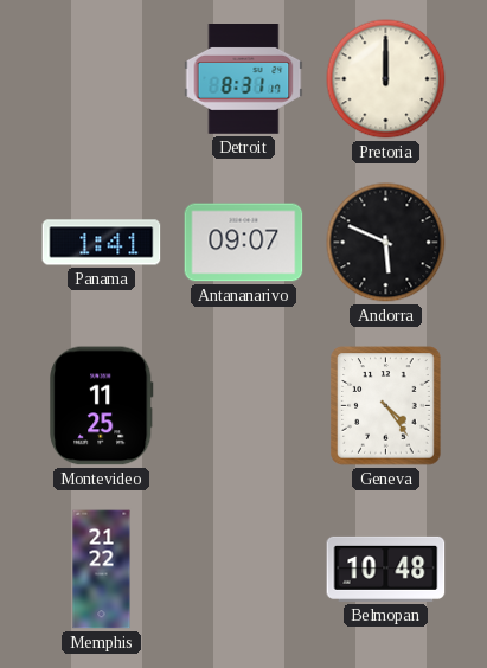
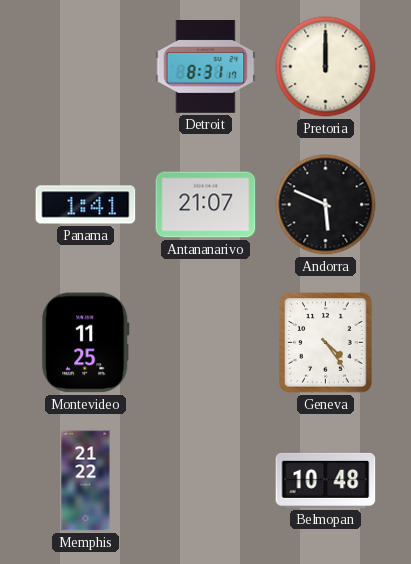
Antananarivo: 09:07 -> 21:07 (206, 205)
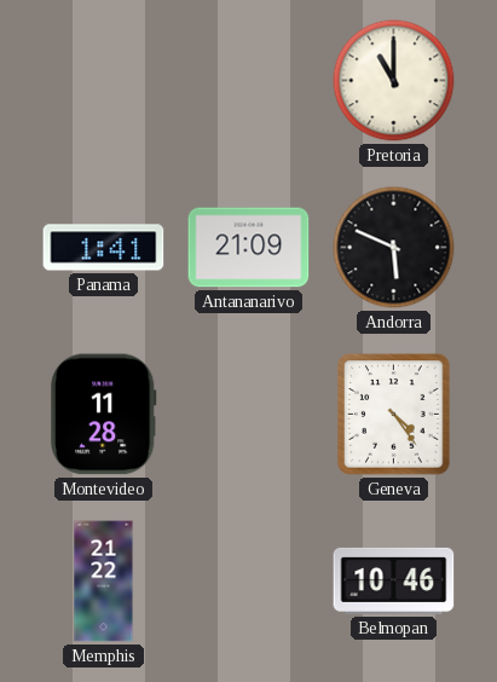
Detroit: 8:31 -> none (206, 67)
Pretoria: 12:00 -> 11:00 (394, 81)
Antananarivo: 21:07 -> 21:09 (249, 248)
Montevideo: 11:25 -> 11:28 (104, 415)
Belmopan: 10:48 -> 10:46 (394, 580)
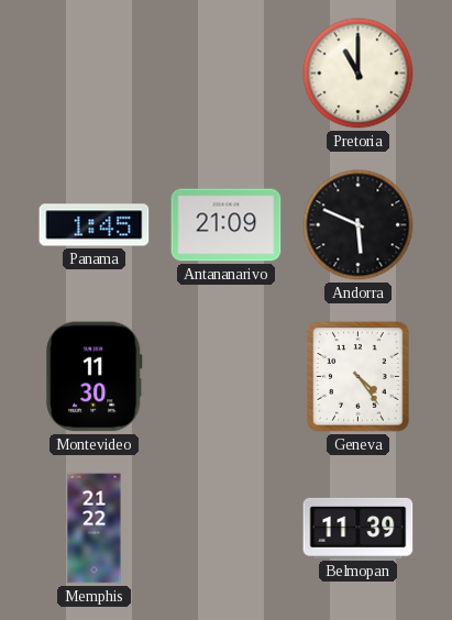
Panama: 1:41 -> 1:45 (95, 225)
Montevideo: 11:28 -> 11:30 (95, 377)
Belmopan: 10:46 -> 11:39 (359, 528)
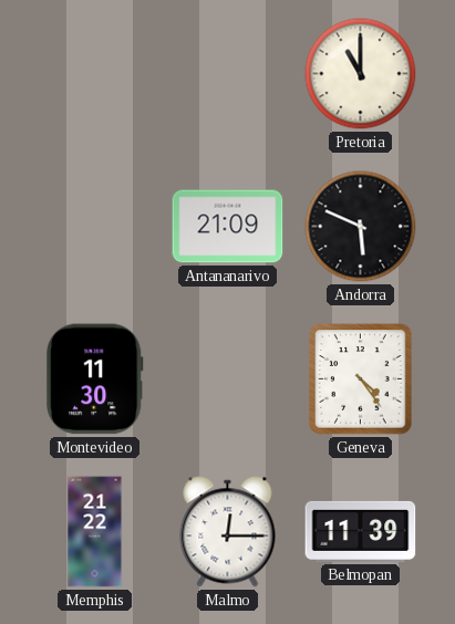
Panama: 1:45 -> none (95, 225)
Malmo: none -> 12:15 (228, 532)
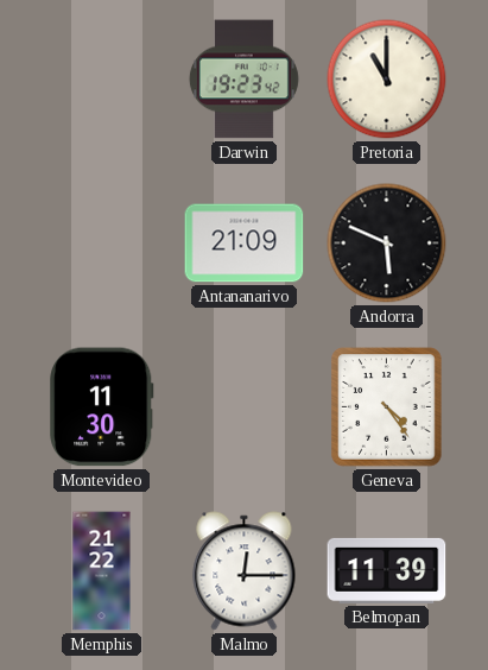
Darwin: none -> 19:23 (243, 80)
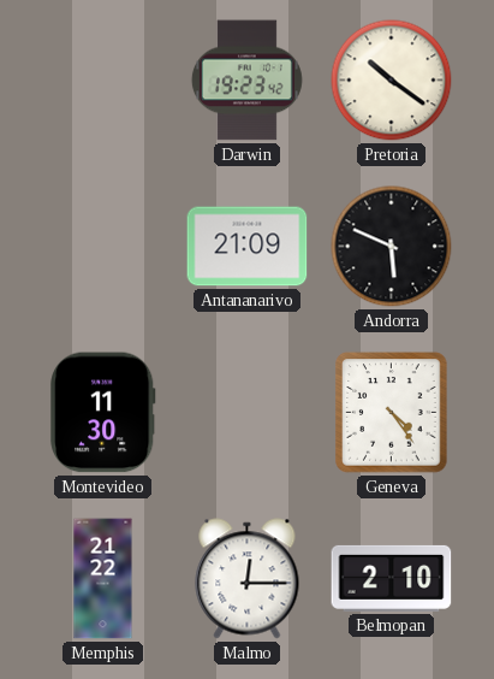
Pretoria: 11:00 -> 10:21 (392, 81)
Belmopan: 11:39 -> 2:10 (392, 578)
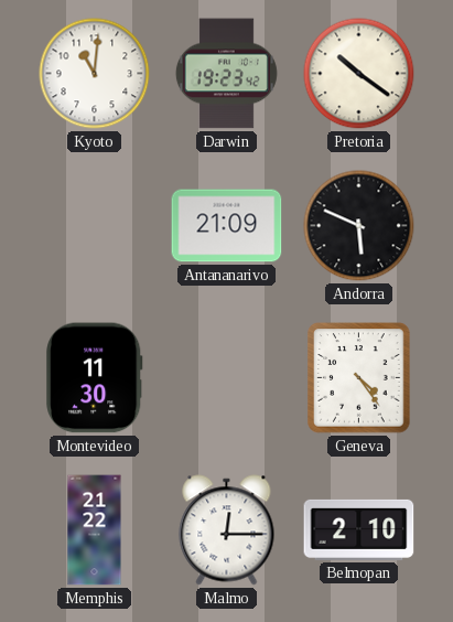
Kyoto: none -> 11:01 (95, 74)
